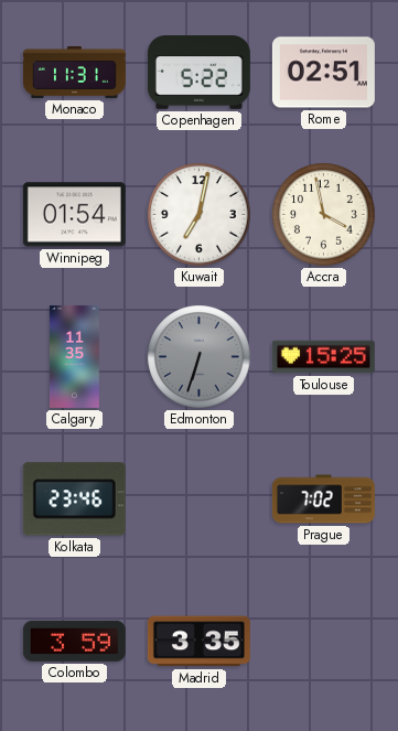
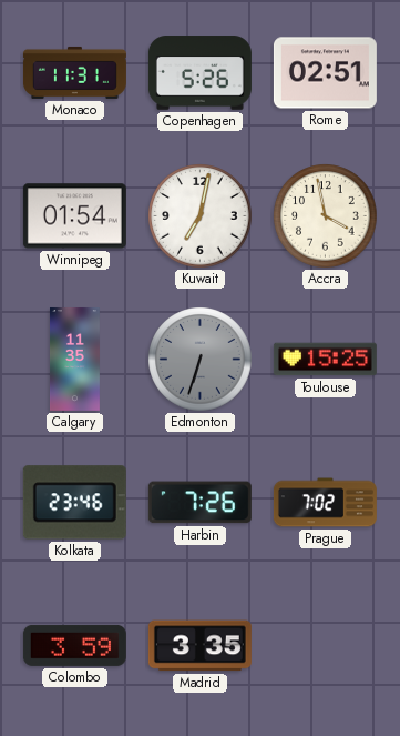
Copenhagen: 5:22 -> 5:26 (199, 73)
Harbin: none -> 7:26 (199, 503)
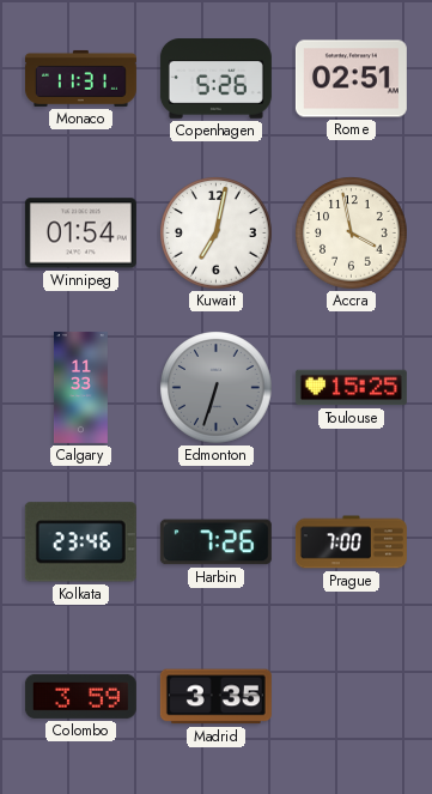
Calgary: 11:35 -> 11:33 (80, 387)
Prague: 7:02 -> 7:00 (351, 543)
